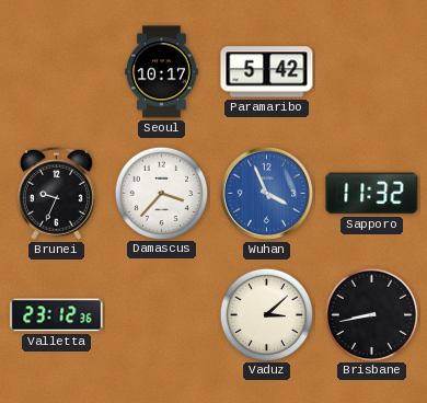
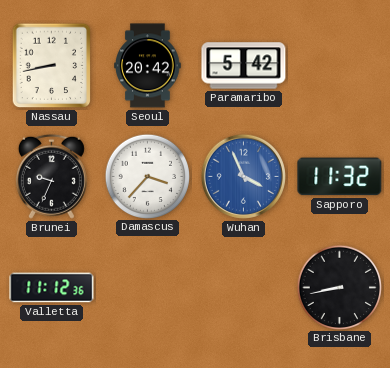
Nassau: none -> 8:43 (52, 66)
Seoul: 10:17 -> 20:42 (148, 66)
Valletta: 23:12 -> 11:12 (52, 288)
Vaduz: 3:08 -> none (266, 314)
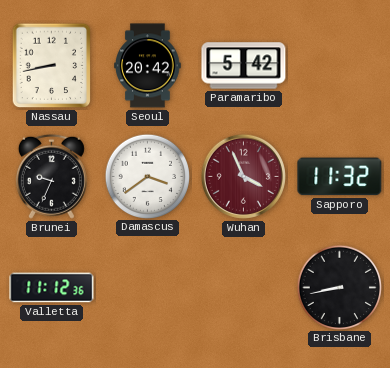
Damascus: 3:37 -> 3:39 (147, 176)
Wuhan dial: blue -> burgundy (243, 176)
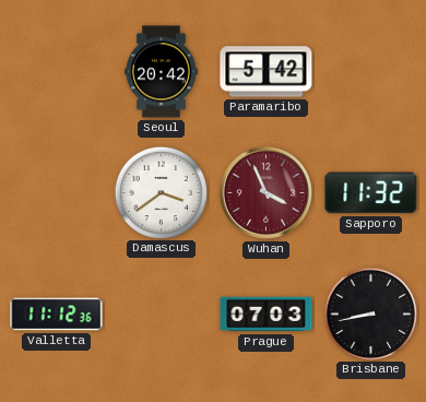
Nassau: 8:43 -> none (52, 66)
Brunei: 9:34 -> none (51, 176)
Prague: none -> 07:03 (267, 315)
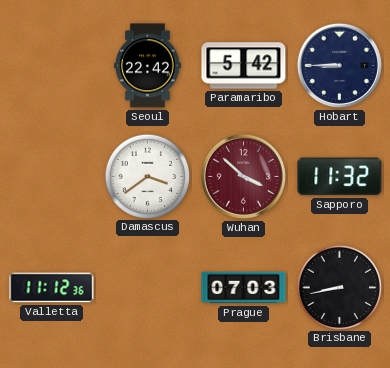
Seoul: 20:42 -> 22:42 (148, 66)
Hobart: none -> 8:45 (339, 65)
Wuhan: 3:56 -> 3:52 (243, 176)
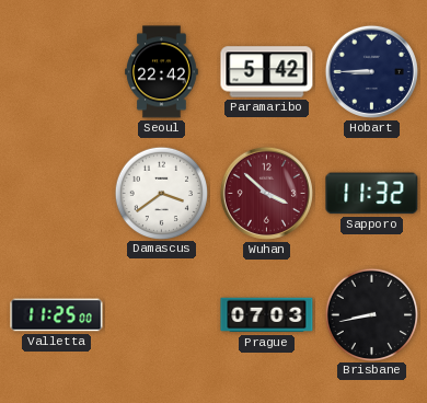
Valletta: 11:12 -> 11:25 (57, 315)
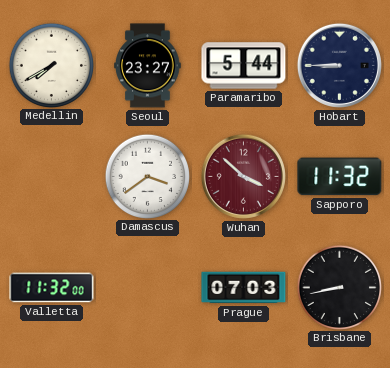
Medellin: none -> 7:40 (51, 65)
Seoul: 22:42 -> 23:27 (148, 66)
Paramaribo: 5:42 -> 5:44 (244, 66)
Valletta: 11:25 -> 11:32 (52, 288)
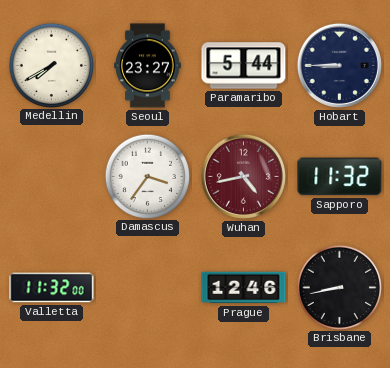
Damascus: 3:39 -> 3:36 (147, 176)
Wuhan: 3:52 -> 4:43 (243, 176)
Prague: 07:03 -> 12:46 (244, 288)
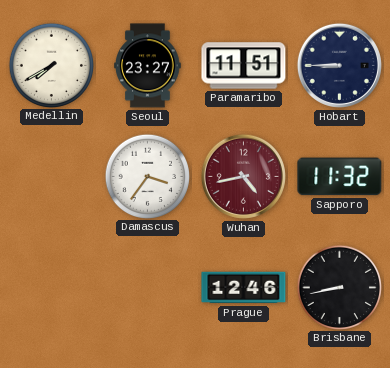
Paramaribo: 5:44 -> 11:51 (244, 66)
Valletta: 11:32 -> none (52, 288)
